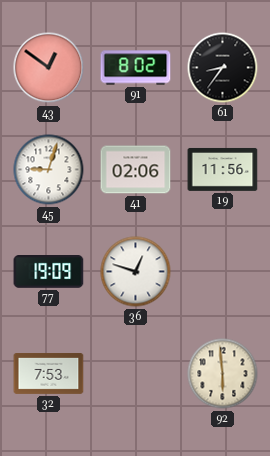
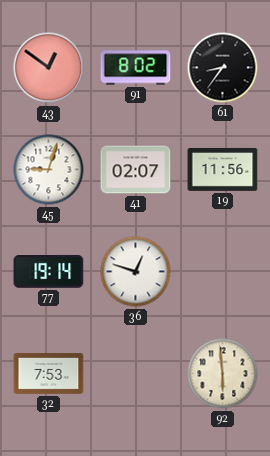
41: 02:06 -> 02:07 (136, 170)
77: 19:09 -> 19:14 (49, 272)
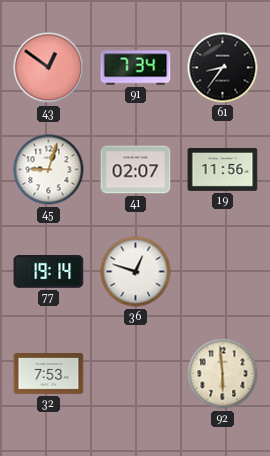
91: 8:02 -> 7:34 (136, 68)
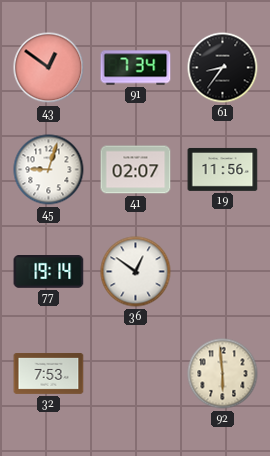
36: 12:48 -> 12:51 (136, 272)
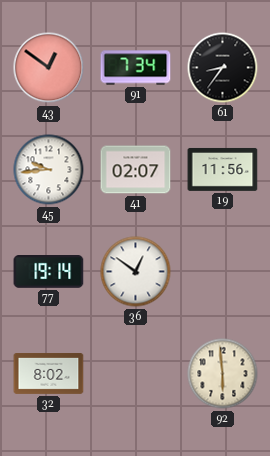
45: 9:03 -> 9:44 (49, 170)
32: 7:53 -> 8:02 (49, 374)
